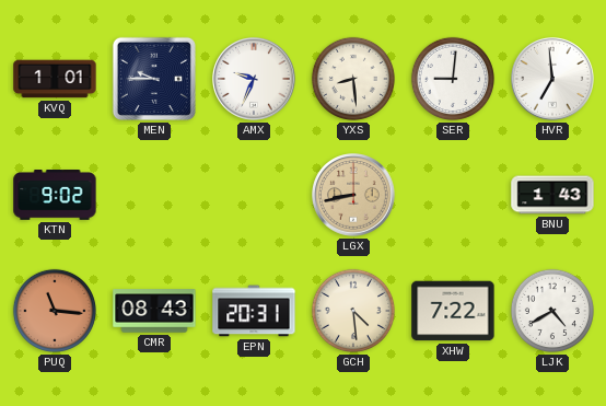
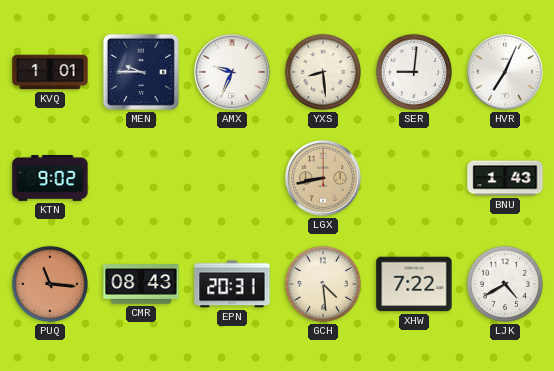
HVR: 6:59 -> 7:04 (506, 73)
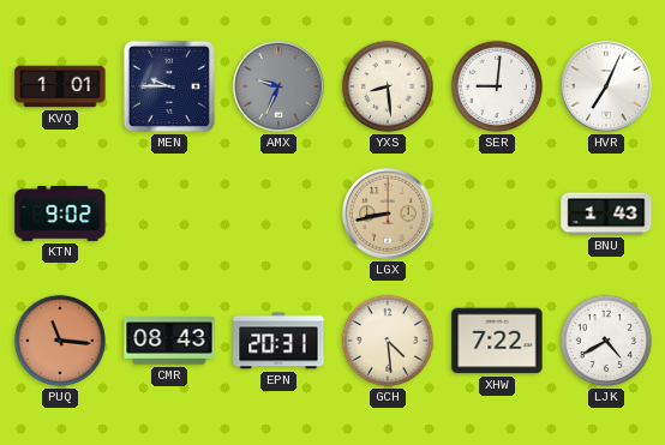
AMX dial: white -> grey (280, 88)
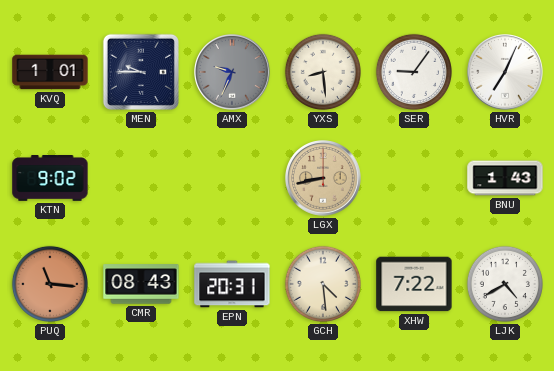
SER: 9:01 -> 9:06 (414, 72)
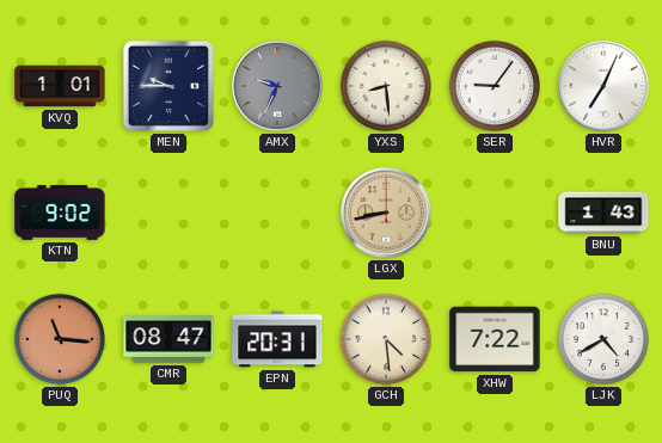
CMR: 08:43 -> 08:47 (168, 339)
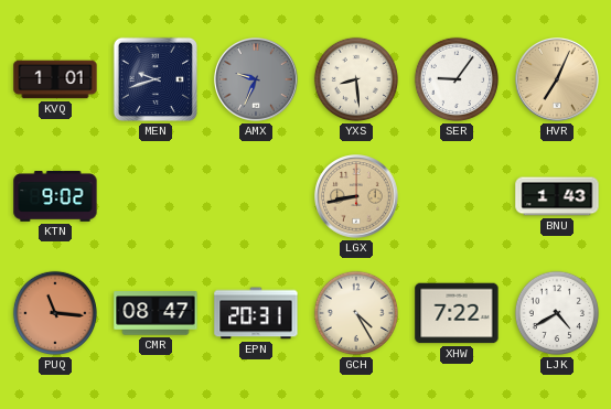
MEN: 9:45 -> 9:42 (156, 79)
HVR dial: white -> champagne (558, 80)
GCH: 4:29 -> 4:25 (356, 313)
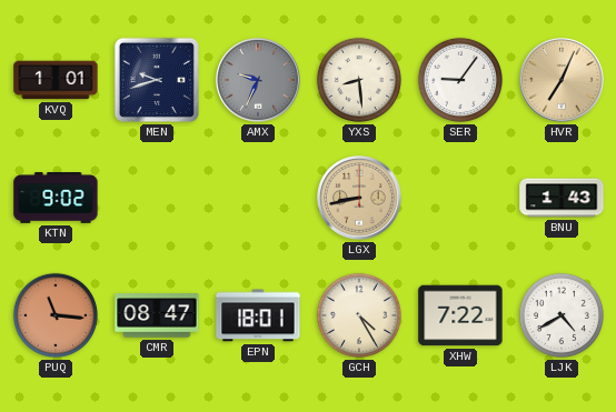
EPN: 20:31 -> 18:01 (258, 315)
